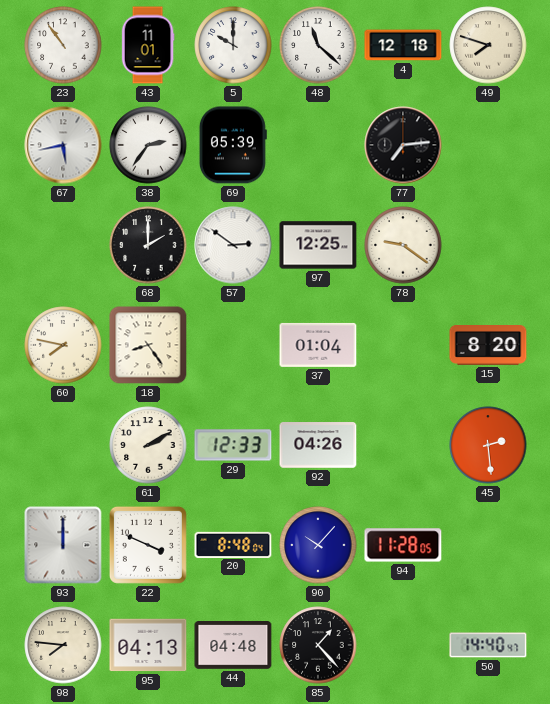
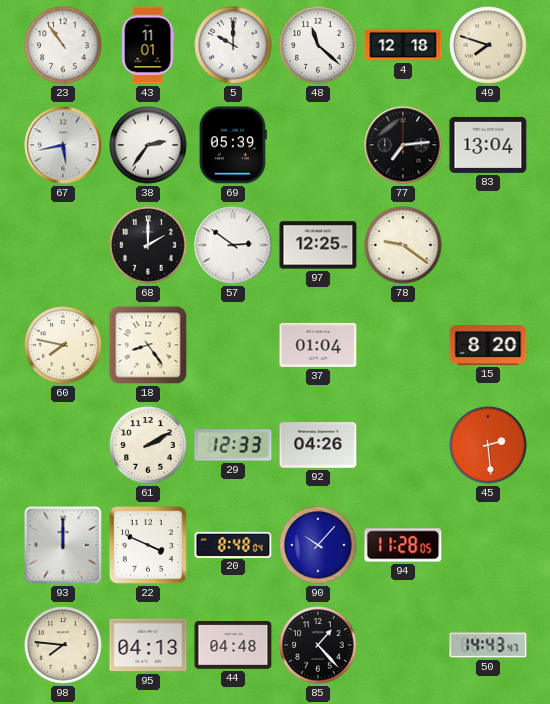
83: none -> 13:04 (488, 145)
50: 14:40 -> 14:43 (488, 645)
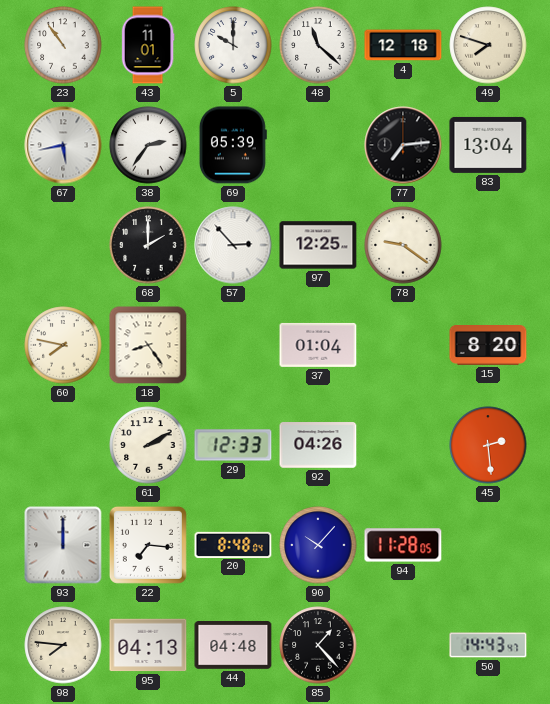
57: 2:51 -> 2:53 (233, 245)
22: 3:49 -> 7:16 (148, 545)
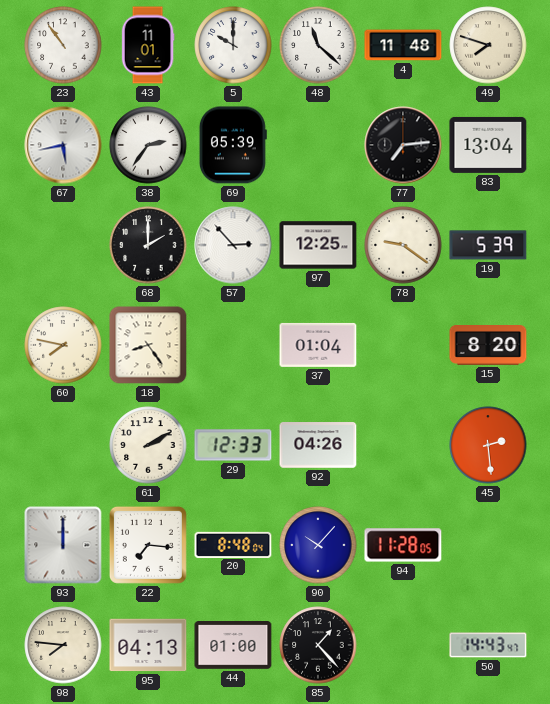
4: 12:18 -> 11:48 (403, 45)
19: none -> 5:39 (488, 245)
44: 04:48 -> 01:00 (233, 646)
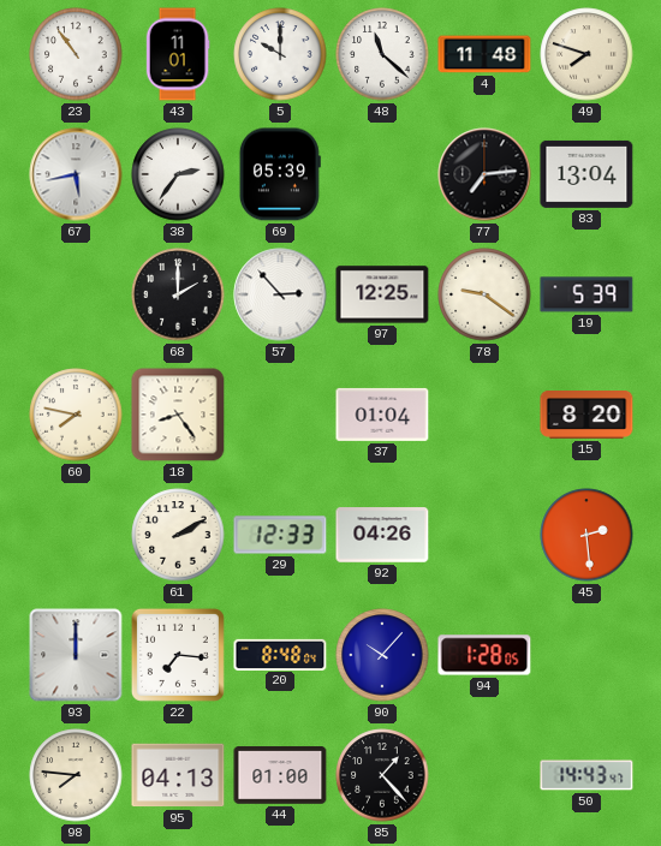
94: 11:28 -> 1:28 (484, 655)
